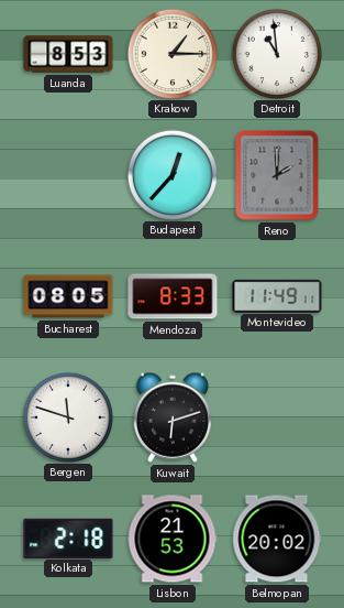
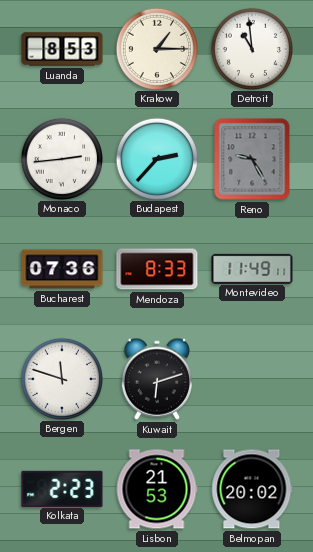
Monaco: none -> 2:44 (61, 158)
Budapest: 12:37 -> 2:37 (156, 158)
Reno: 2:00 -> 9:25 (252, 159)
Bucharest: 08:05 -> 07:36 (62, 269)
Kolkata: 2:18 -> 2:23 (62, 488)
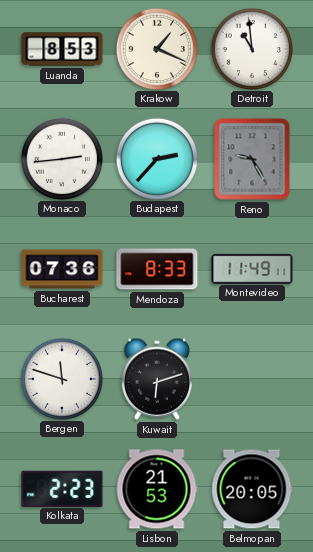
Krakow: 1:15 -> 1:19 (156, 48)
Belmopan: 20:02 -> 20:05 (252, 489)
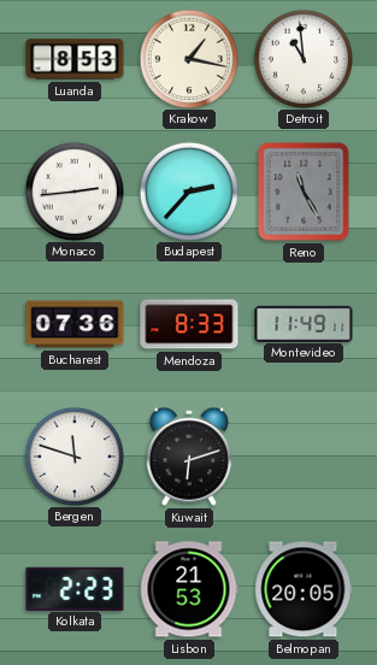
Krakow: 1:19 -> 1:17 (188, 58)
Reno: 9:25 -> 11:25 (304, 192)
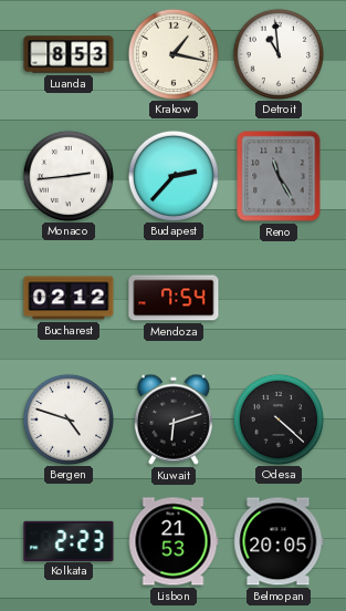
Bucharest: 07:36 -> 02:12 (69, 298)
Mendoza: 8:33 -> 7:54 (174, 298)
Montevideo: 11:49 -> none (304, 323)
Bergen: 11:48 -> 4:48 (67, 418)
Odesa: none -> 4:22 (277, 418)
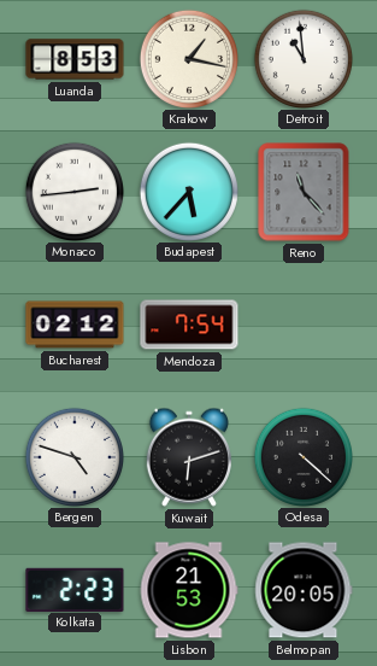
Budapest: 2:37 -> 5:37 (188, 191)
Reno: 11:25 -> 11:23 (304, 192)
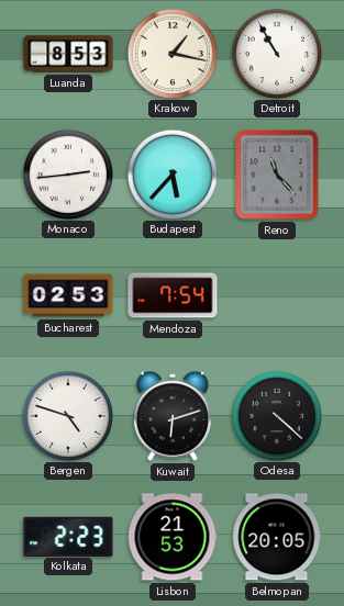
Detroit: 10:59 -> 10:55 (276, 53)
Bucharest: 02:12 -> 02:53 (68, 295)
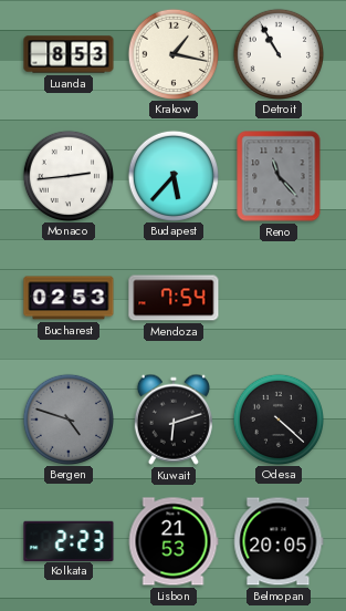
Bergen dial: white -> grey (67, 418)
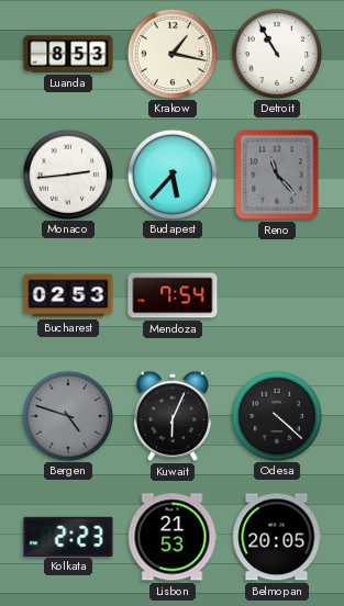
Kuwait: 6:12 -> 6:04 (173, 416)
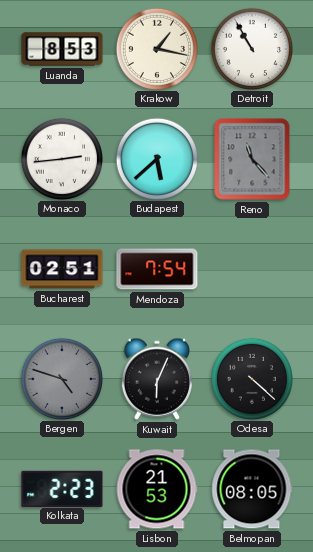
Budapest: 5:37 -> 5:38 (156, 158)
Bucharest: 02:53 -> 02:51 (62, 269)
Belmopan: 20:05 -> 08:05 (252, 489)
